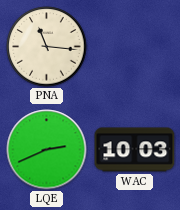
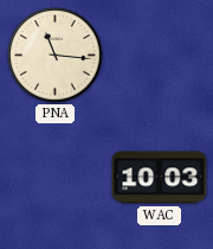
LQE: 2:41 -> none (47, 150)
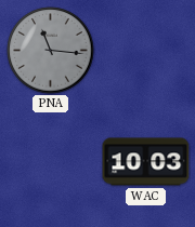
PNA dial: cream -> grey (51, 51)
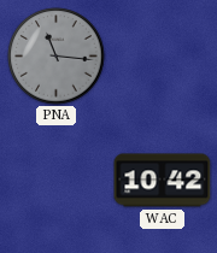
WAC: 10:03 -> 10:42 (163, 181)
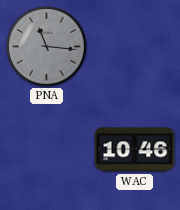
WAC: 10:42 -> 10:46 (135, 150)
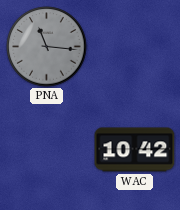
WAC: 10:46 -> 10:42 (135, 150)
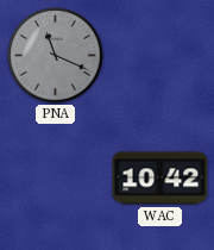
PNA: 11:16 -> 11:19 (56, 56)
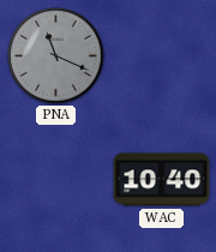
WAC: 10:42 -> 10:40 (162, 180)
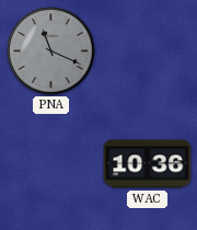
WAC: 10:40 -> 10:36 (148, 164)
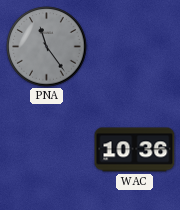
PNA: 11:19 -> 11:24 (47, 47)
